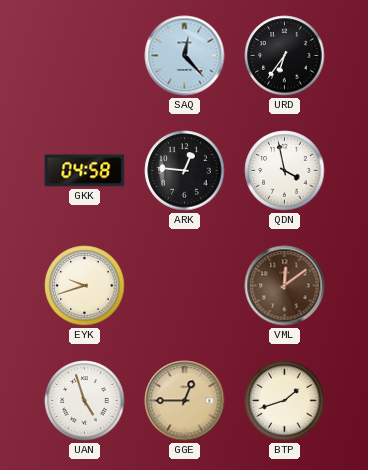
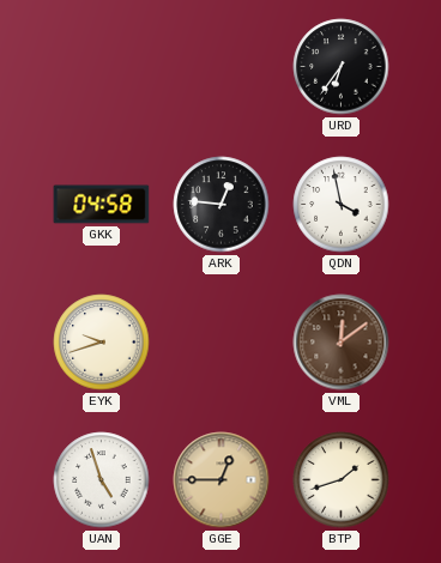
SAQ: 12:23 -> none (185, 56)
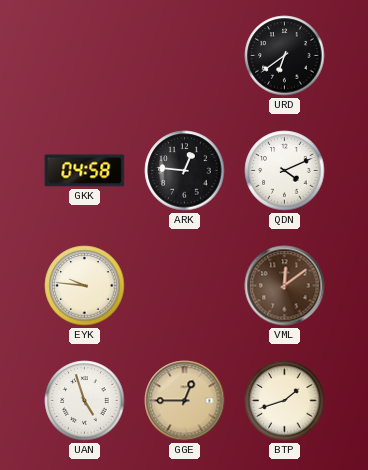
URD: 6:36 -> 6:39 (285, 56)
QDN: 3:58 -> 4:11 (285, 171)
EYK: 9:42 -> 9:46 (85, 286)
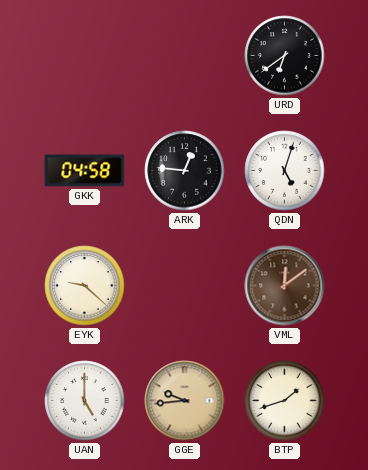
QDN: 4:11 -> 5:03 (285, 171)
EYK: 9:46 -> 9:22 (85, 286)
UAN: 4:57 -> 5:00 (85, 401)
GGE: 12:45 -> 9:44 (185, 401)
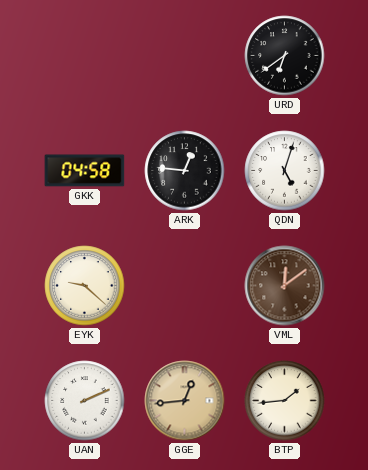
UAN: 5:00 -> 2:11 (85, 401)
GGE: 9:44 -> 12:44 (185, 401)
BTP: 1:42 -> 1:44 (285, 401)
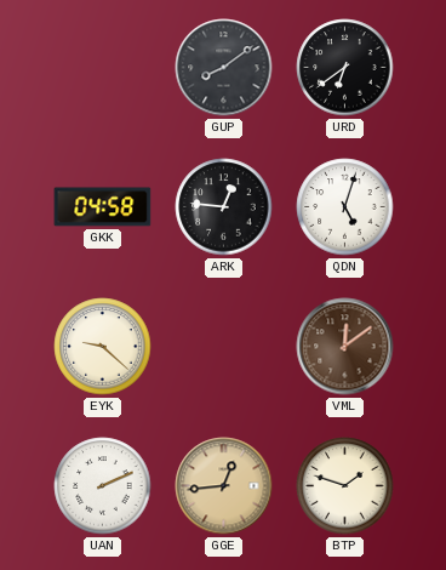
GUP: none -> 8:09 (224, 68)
BTP: 1:44 -> 1:48 (345, 486)
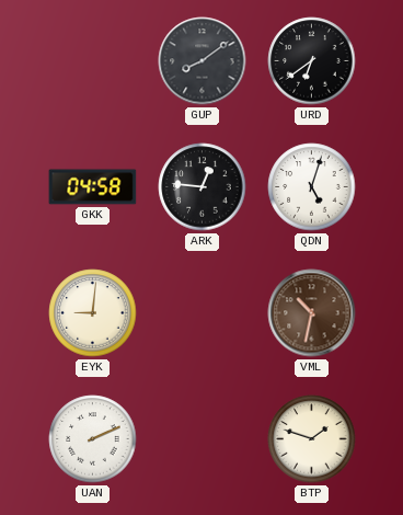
EYK: 9:22 -> 9:01 (93, 313)
VML: 12:09 -> 10:32 (312, 313)
GGE: 12:44 -> none (224, 486)
